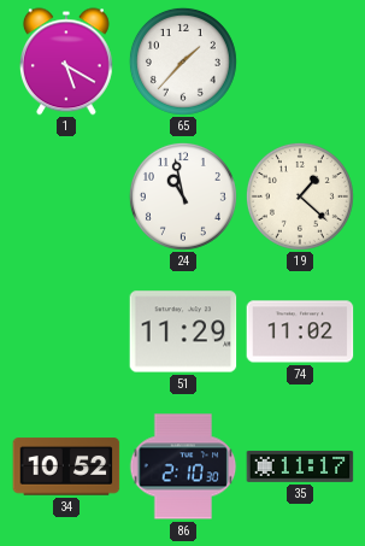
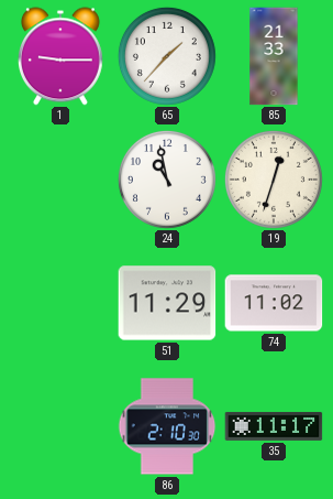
1: 5:20 -> 9:15 (60, 56)
85: none -> 21:33 (274, 56)
19: 1:22 -> 12:33 (274, 180)
34: 10:52 -> none (66, 466)
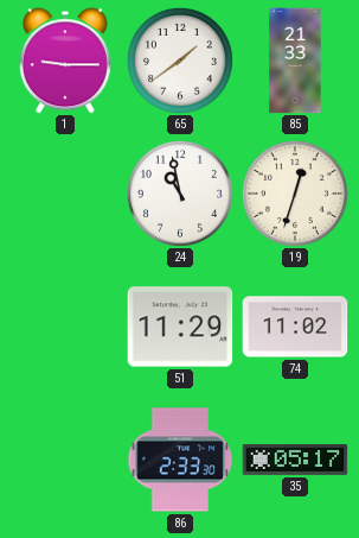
65: 1:37 -> 1:39 (180, 61)
86: 2:10 -> 2:33 (180, 460)
35: 11:17 -> 05:17 (295, 460)
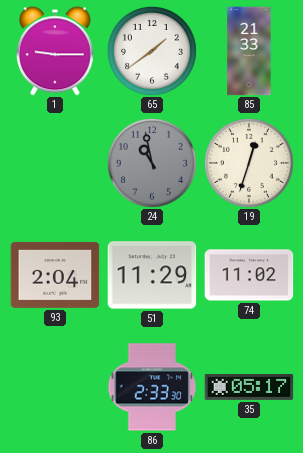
24 dial: white -> grey (152, 163)
93: none -> 2:04 (55, 275)
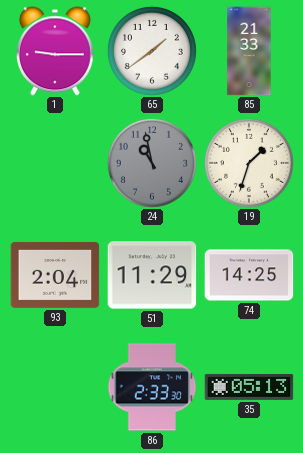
19: 12:33 -> 1:33 (249, 163)
74: 11:02 -> 14:25 (249, 275)
35: 05:17 -> 05:13 (249, 387)
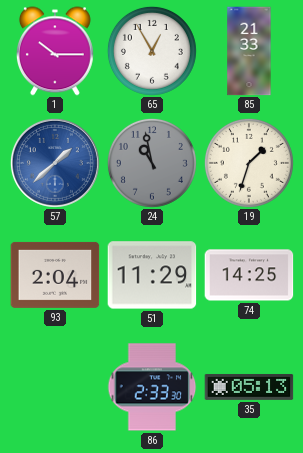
1: 9:15 -> 10:15 (55, 51)
65: 1:39 -> 12:55 (152, 51)
57: none -> 1:38 (55, 163)
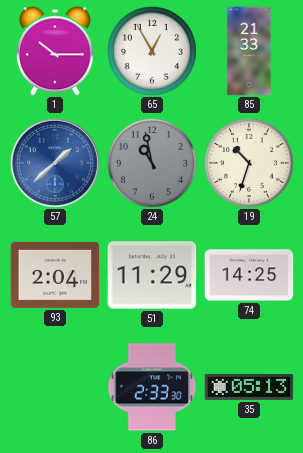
19: 1:33 -> 10:33 (249, 163)
